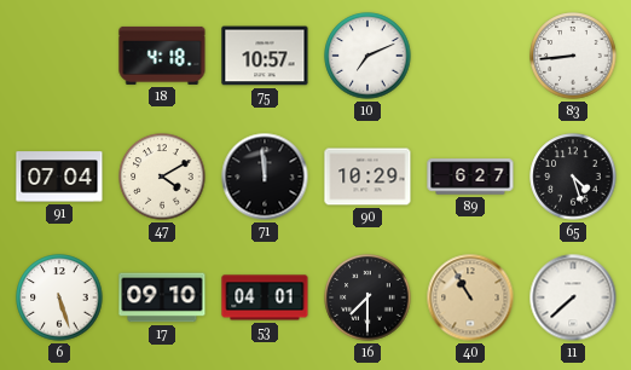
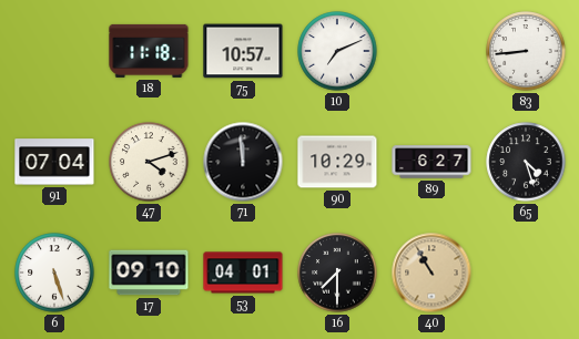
18: 4:18 -> 11:18 (149, 51)
47: 4:10 -> 4:12 (149, 162)
11: 7:38 -> none (573, 297)
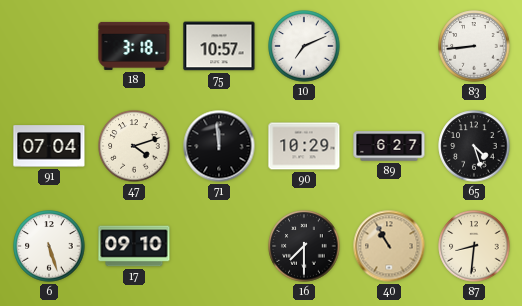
18: 11:18 -> 3:18 (134, 46)
53: 04:01 -> none (243, 273)
87: none -> 8:31 (474, 246)
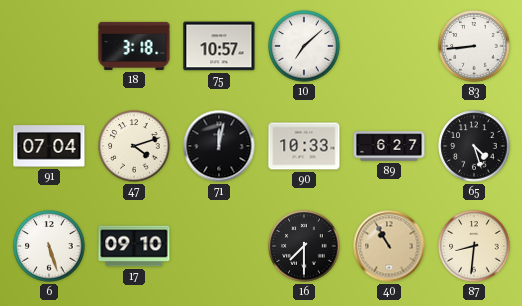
10: 7:11 -> 7:08 (304, 46)
71: 11:59 -> 12:02 (219, 146)
90: 10:29 -> 10:33 (304, 146)
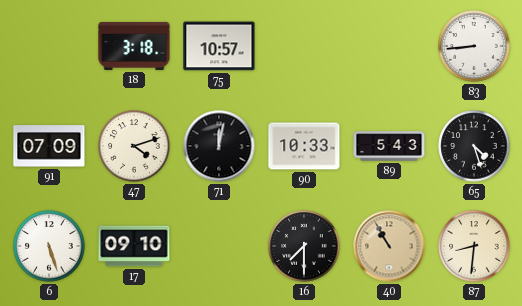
10: 7:08 -> none (304, 46)
91: 07:04 -> 07:09 (49, 146)
89: 6:27 -> 5:43 (389, 146)
